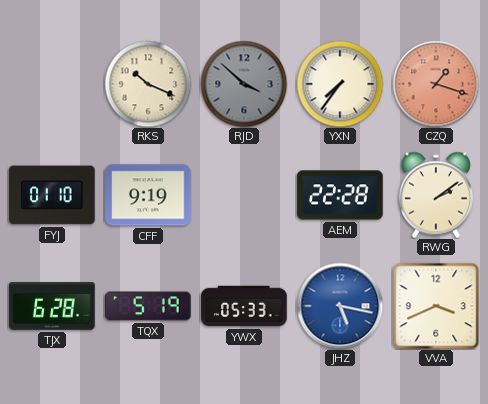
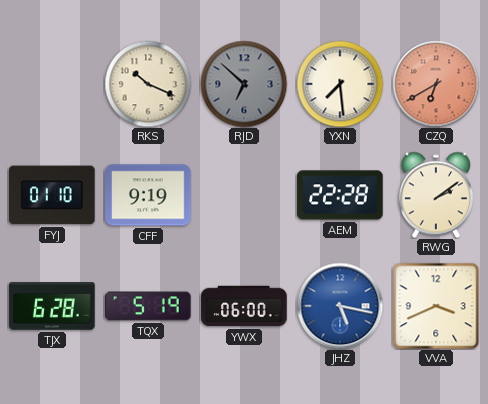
RJD: 3:52 -> 6:52 (244, 84)
YXN: 7:36 -> 7:29 (340, 84)
CZQ: 1:18 -> 6:40 (436, 84)
YWX: 05:33 -> 06:00 (244, 306)
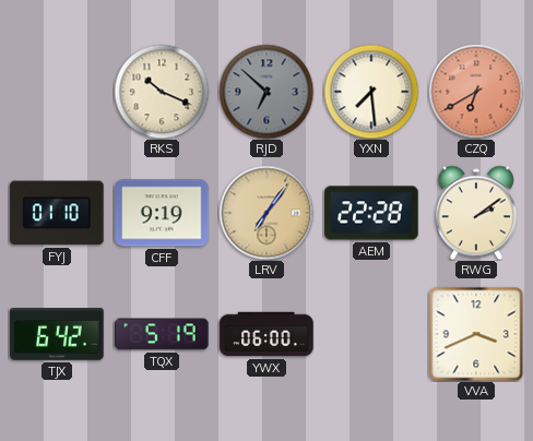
LRV: none -> 7:06 (266, 213)
TJX: 6:28 -> 6:42 (57, 334)
JHZ: 5:17 -> none (340, 306)
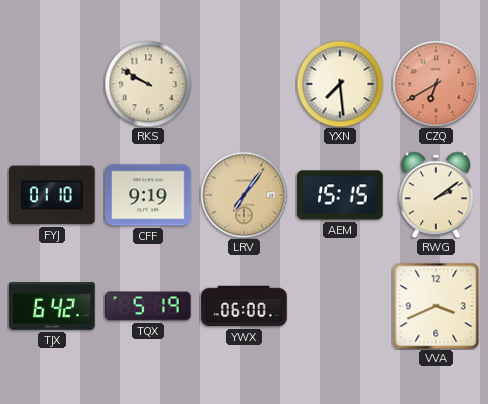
RKS: 10:19 -> 9:50 (148, 84)
RJD: 6:52 -> none (266, 92)
AEM: 22:28 -> 15:15 (340, 195)
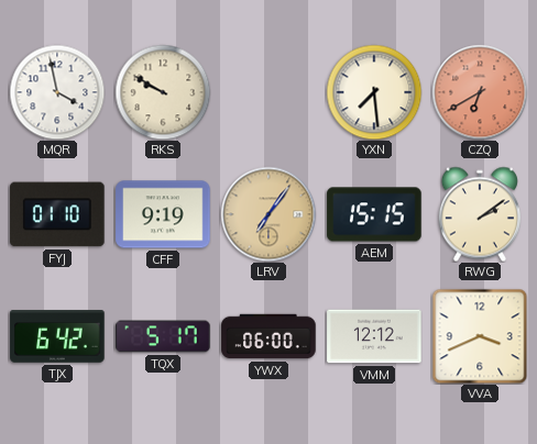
MQR: none -> 3:58 (57, 92)
TQX: 5:19 -> 5:17 (163, 336)
VMM: none -> 12:12 (374, 336)
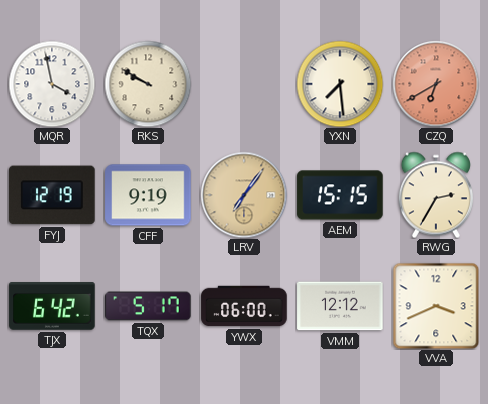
FYJ: 01:10 -> 12:19 (52, 195)
RWG: 2:09 -> 2:35 (436, 195)
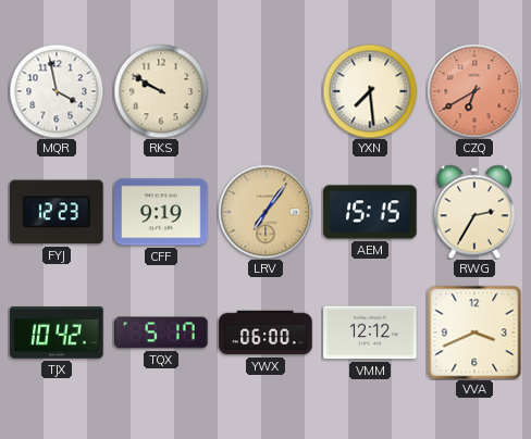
FYJ: 12:19 -> 12:23 (57, 212)
TJX: 6:42 -> 10:42 (57, 333)
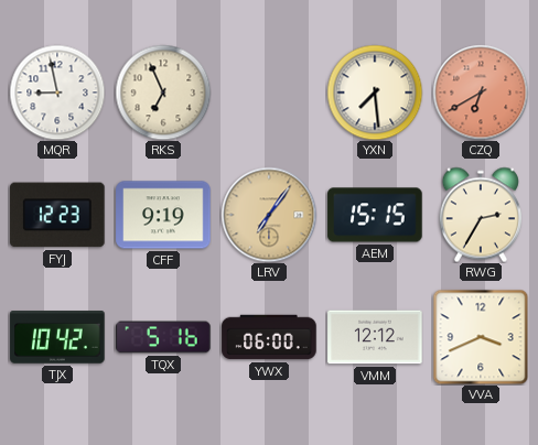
MQR: 3:58 -> 8:58 (57, 93)
RKS: 9:50 -> 6:56 (163, 93)
TQX: 5:17 -> 5:16 (163, 337)
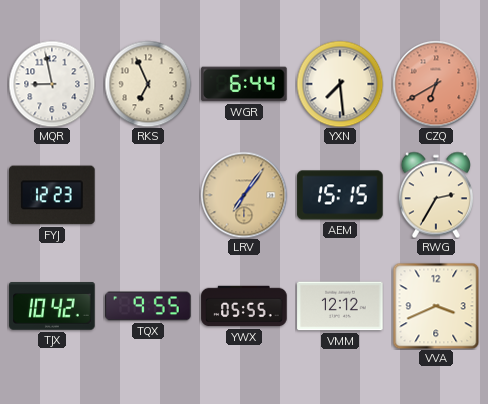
WGR: none -> 6:44 (244, 84)
CFF: 9:19 -> none (163, 215)
TQX: 5:16 -> 9:55 (148, 306)
YWX: 06:00 -> 05:55 (244, 306)
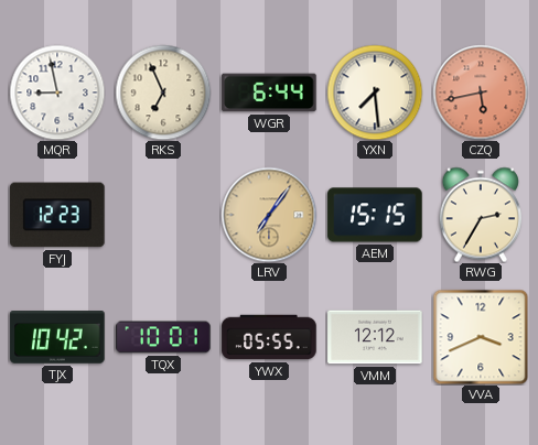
CZQ: 6:40 -> 5:43 (481, 93)
TQX: 9:55 -> 10:01 (163, 337)
